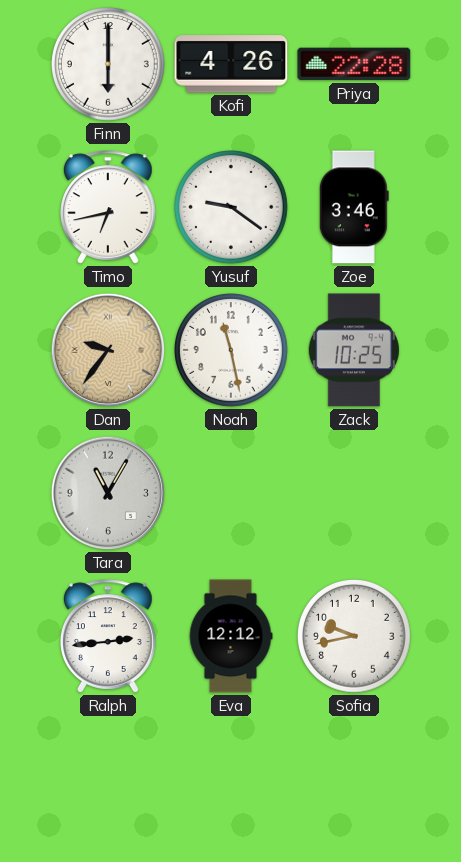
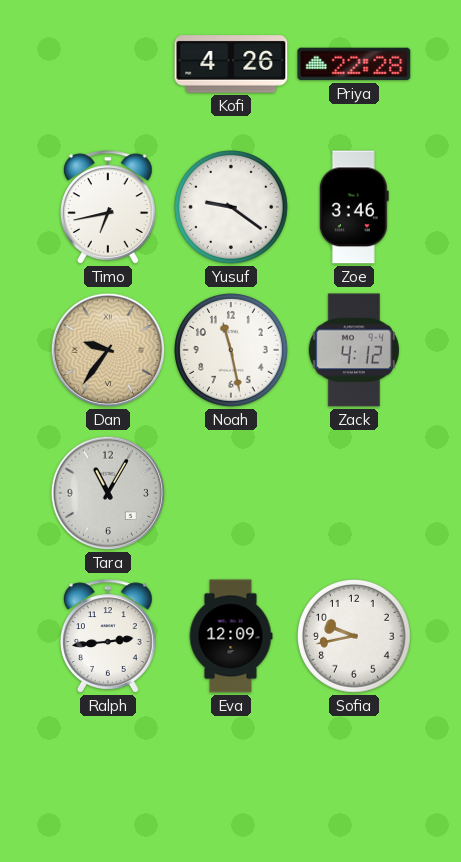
Finn: 6:00 -> none (109, 65)
Zack: 10:25 -> 4:12 (354, 350)
Eva: 12:12 -> 12:09 (231, 636)
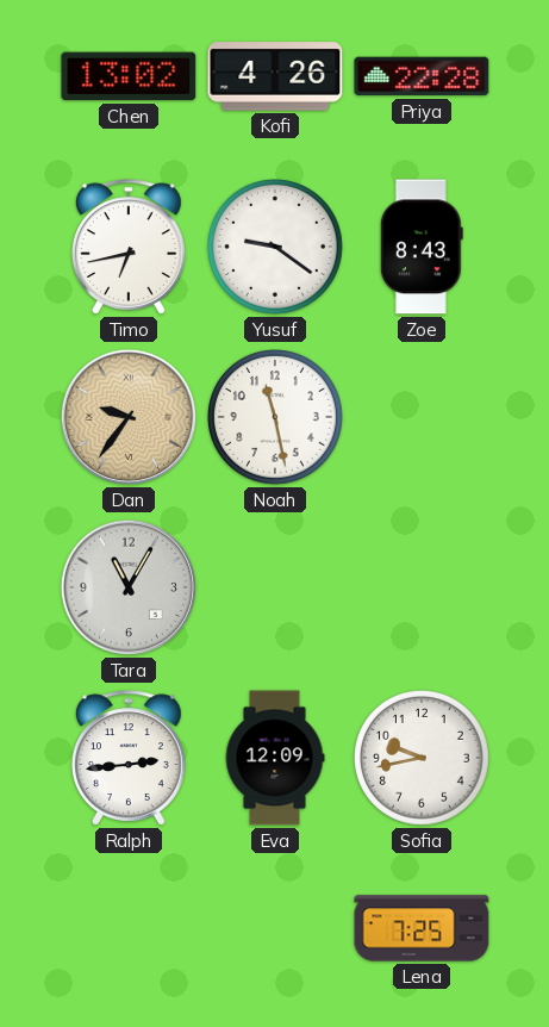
Chen: none -> 13:02 (129, 76)
Zoe: 3:46 -> 8:43 (422, 247)
Zack: 4:12 -> none (354, 350)
Lena: none -> 7:25 (422, 928)
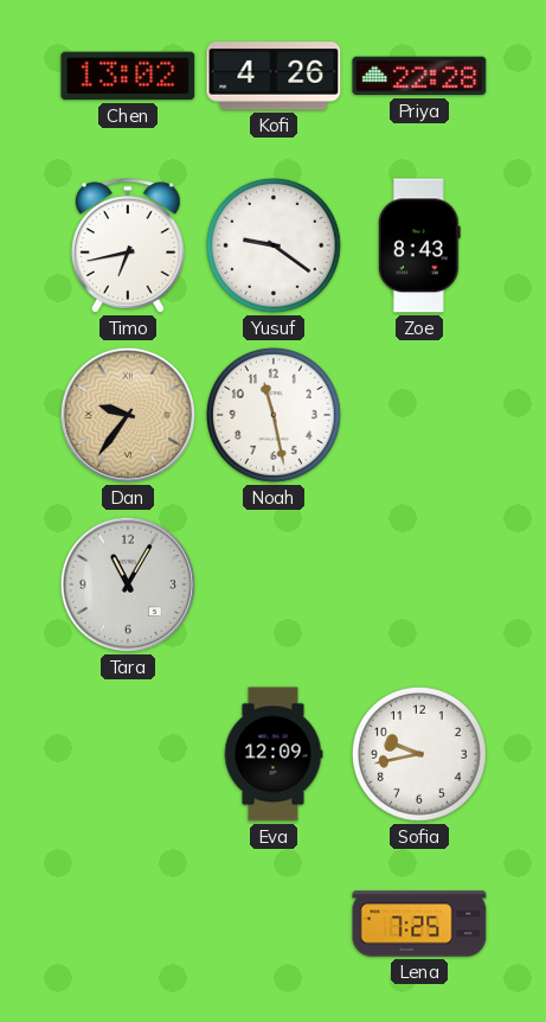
Ralph: 2:44 -> none (130, 758)
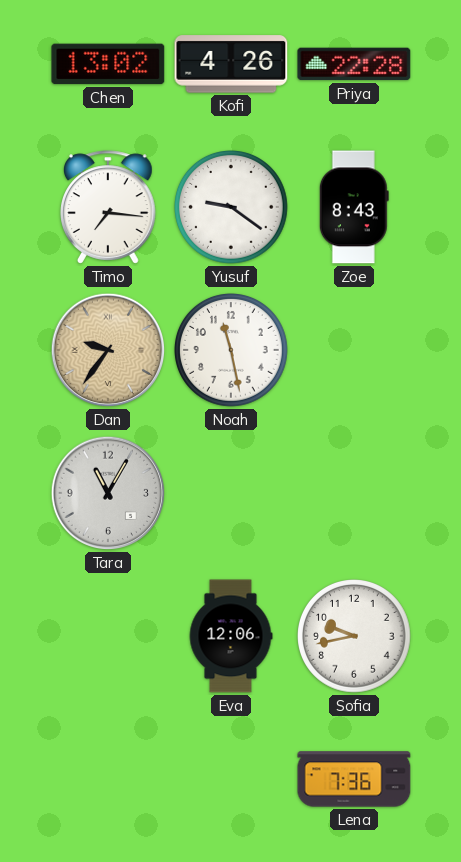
Timo: 6:43 -> 7:16 (109, 207)
Eva: 12:09 -> 12:06 (231, 636)
Lena: 7:25 -> 7:36 (354, 779)
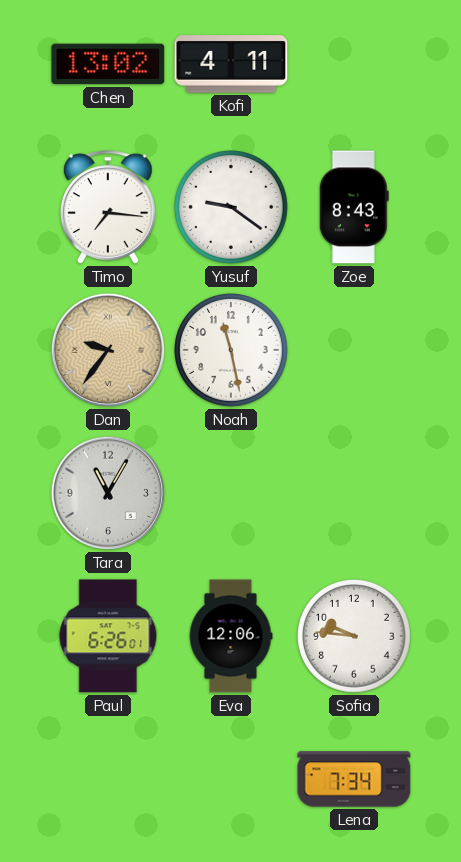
Kofi: 4:26 -> 4:11 (231, 64)
Priya: 22:28 -> none (354, 64)
Paul: none -> 6:26 (108, 636)
Sofia: 9:43 -> 9:46 (355, 637)
Lena: 7:36 -> 7:34 (354, 779)
